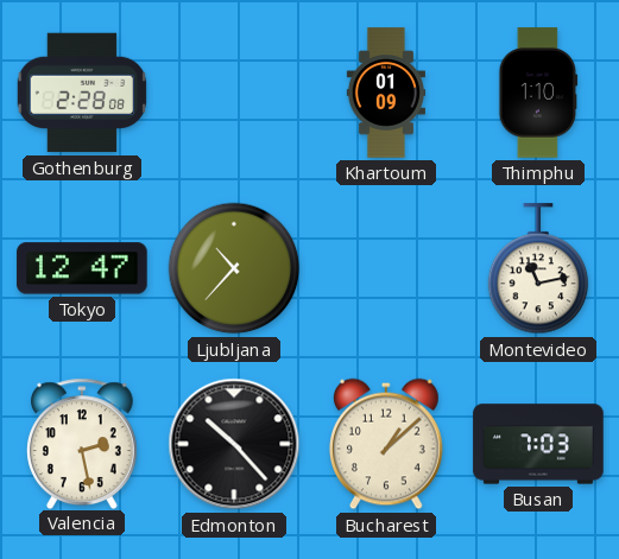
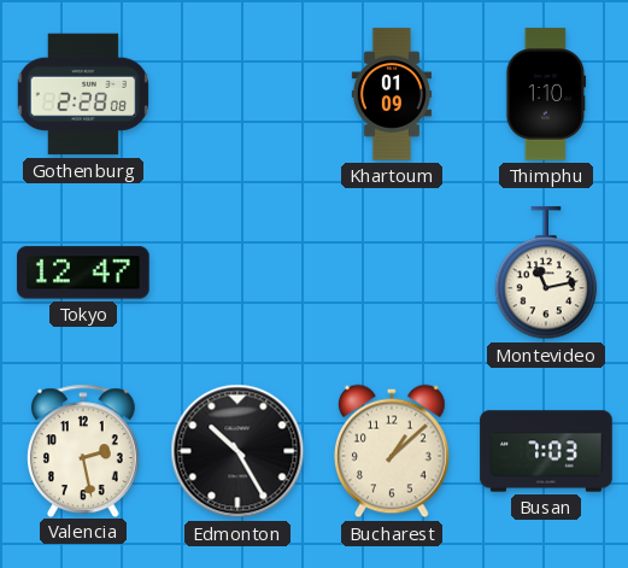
Ljubljana: 10:37 -> none (234, 268)
Edmonton: 10:23 -> 10:25 (237, 451)
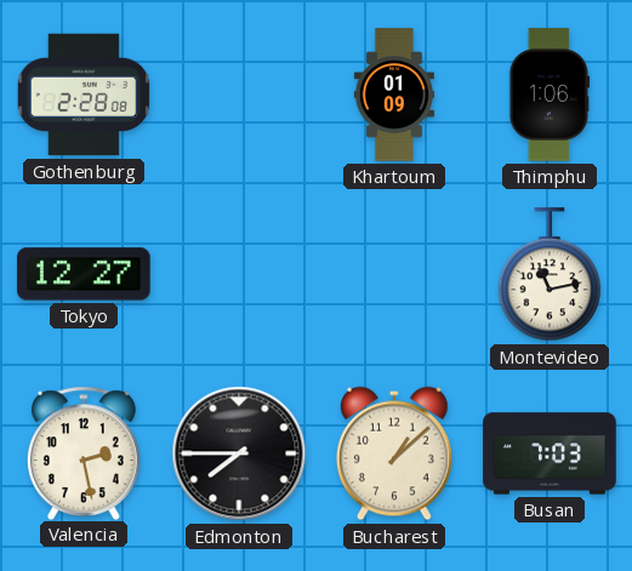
Thimphu: 1:10 -> 1:06 (550, 95)
Tokyo: 12:47 -> 12:27 (84, 274)
Edmonton: 10:25 -> 7:45 (239, 453)
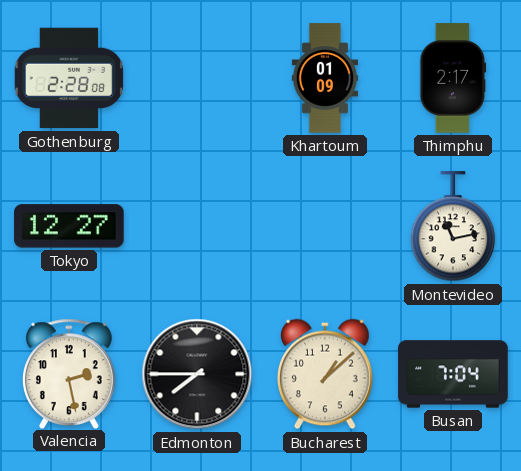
Thimphu: 1:06 -> 2:17 (453, 78)
Busan: 7:03 -> 7:04 (453, 374)
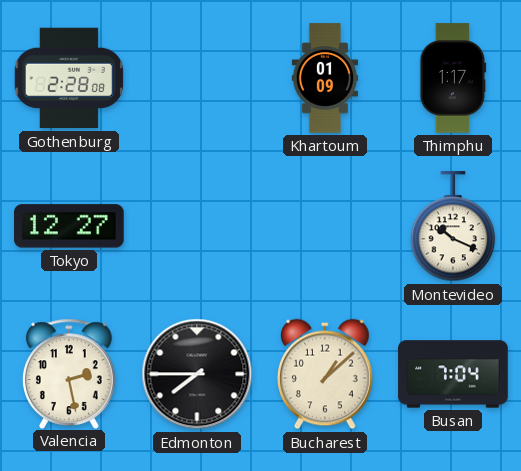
Thimphu: 2:17 -> 1:17 (453, 78)
Montevideo: 11:13 -> 10:19 (453, 227)
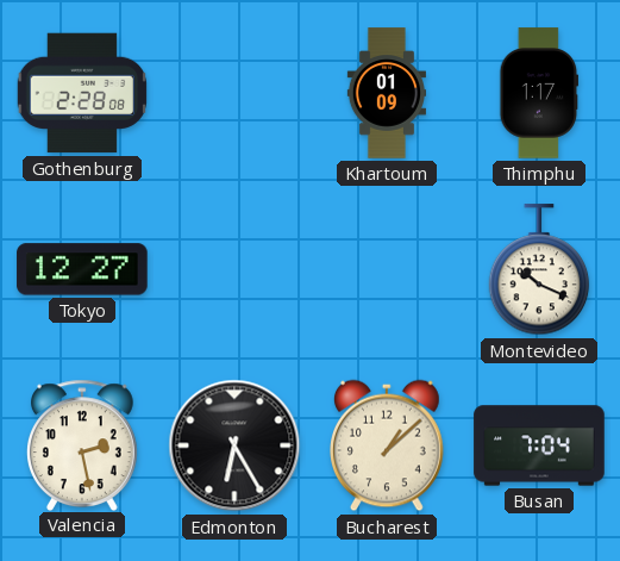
Edmonton: 7:45 -> 6:25 (234, 445)
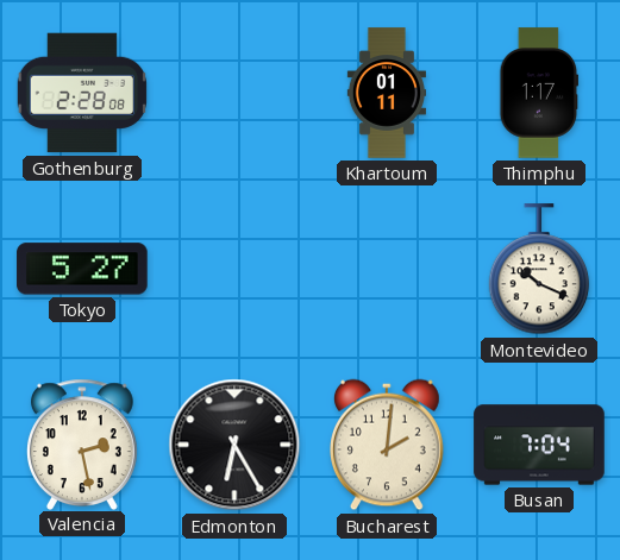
Khartoum: 01:09 -> 01:11 (386, 93)
Tokyo: 12:27 -> 5:27 (82, 269)
Bucharest: 1:08 -> 2:01 (388, 445)
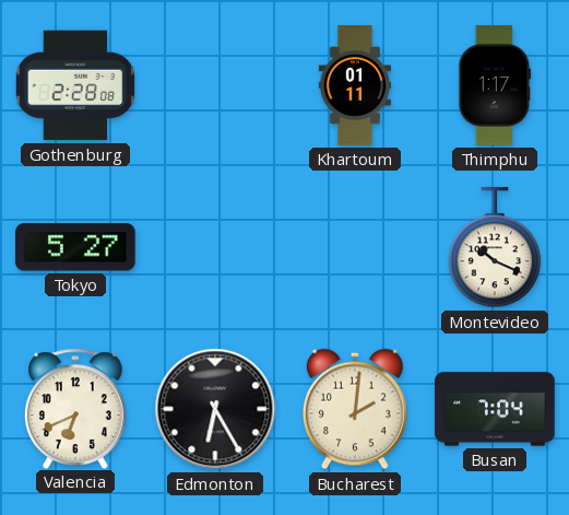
Valencia: 2:28 -> 6:41 (75, 408)
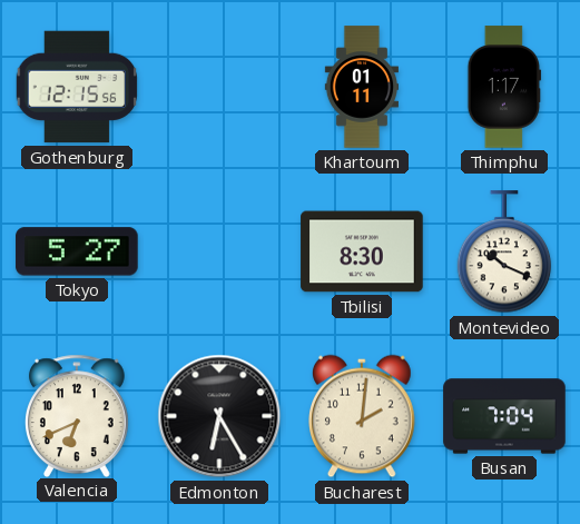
Gothenburg: 2:28 -> 12:15 (76, 87)
Tbilisi: none -> 8:30 (362, 251)
